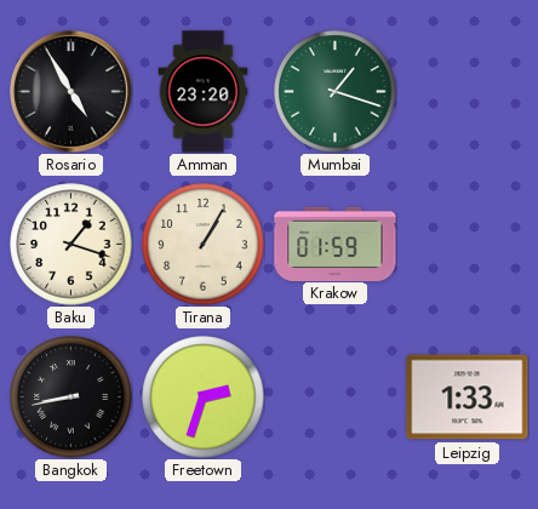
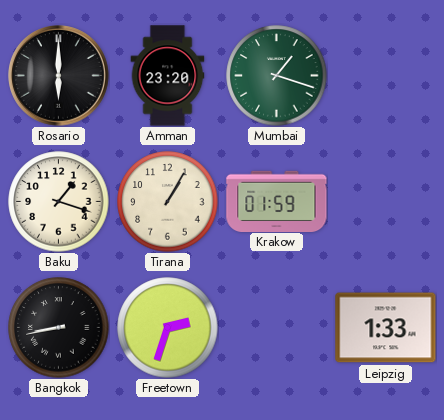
Rosario: 4:55 -> 6:00 (59, 76)
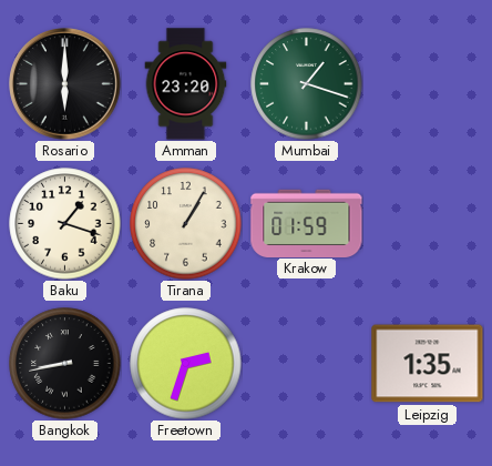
Leipzig: 1:33 -> 1:35 (428, 364)
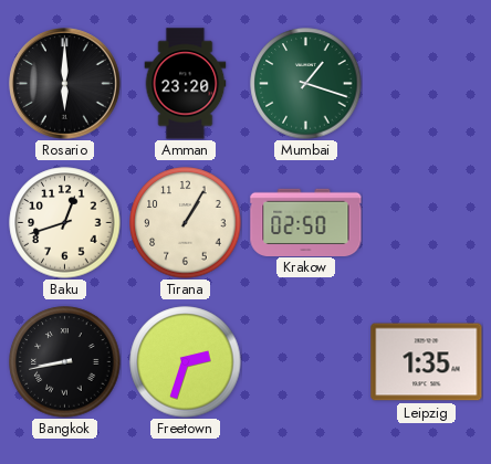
Baku: 1:18 -> 12:42 (65, 223)
Krakow: 01:59 -> 02:50 (306, 222)
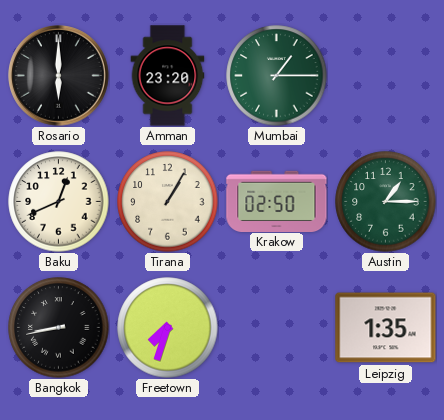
Mumbai: 1:18 -> 1:15 (277, 76)
Baku: 12:42 -> 12:41 (59, 202)
Austin: none -> 1:15 (386, 202)
Freetown: 2:33 -> 7:33 (168, 328)
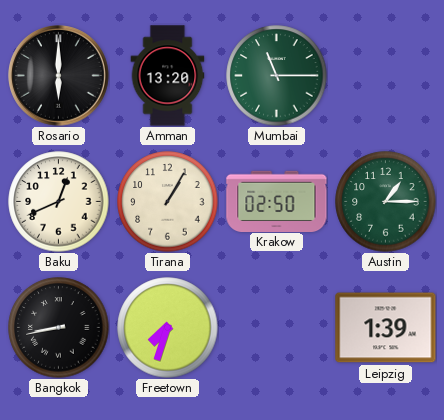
Amman: 23:20 -> 13:20 (168, 76)
Mumbai: 1:15 -> 11:15 (277, 76)
Leipzig: 1:35 -> 1:39 (386, 328)
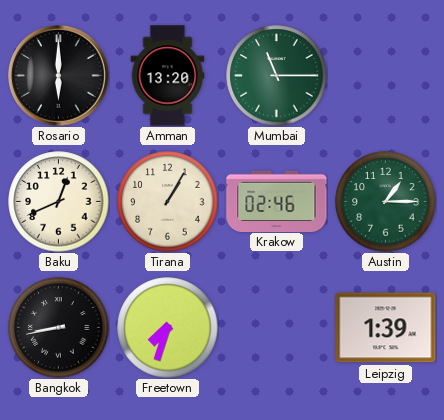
Krakow: 02:50 -> 02:46 (277, 201)
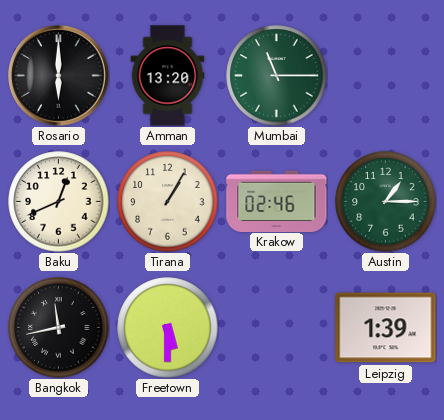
Bangkok: 8:43 -> 11:43 (59, 328)
Freetown: 7:33 -> 5:30 (168, 328)
